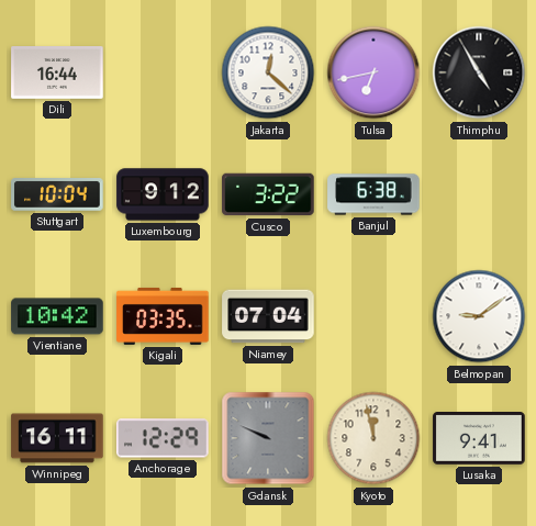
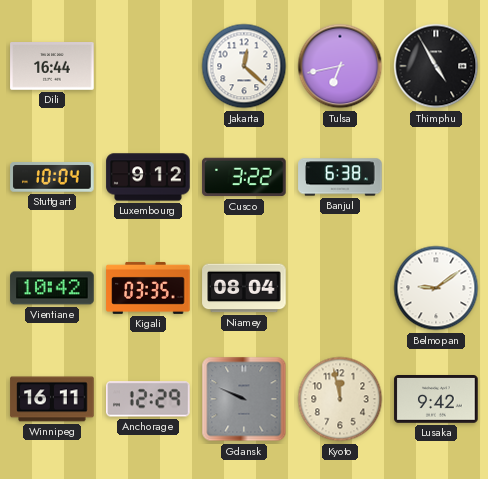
Niamey: 07:04 -> 08:04 (244, 288)
Lusaka: 9:41 -> 9:42 (436, 400)
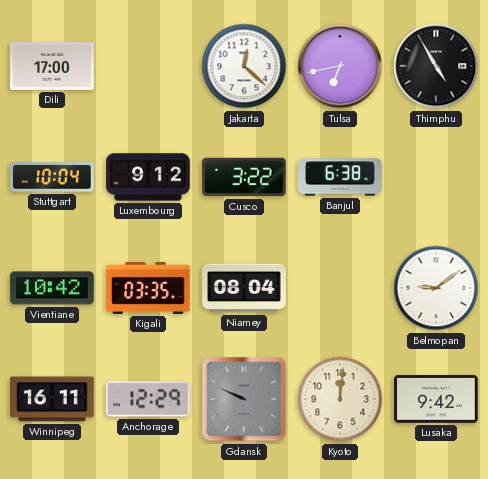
Dili: 16:44 -> 17:00 (52, 67)
Kyoto: 11:58 -> 12:01 (340, 399)
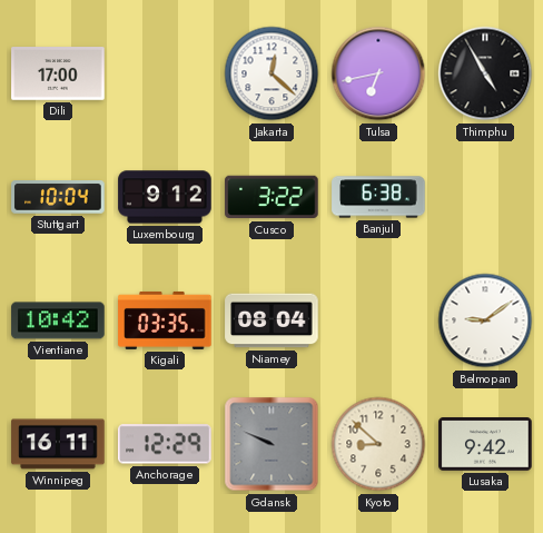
Kyoto: 12:01 -> 8:52 (378, 444)
